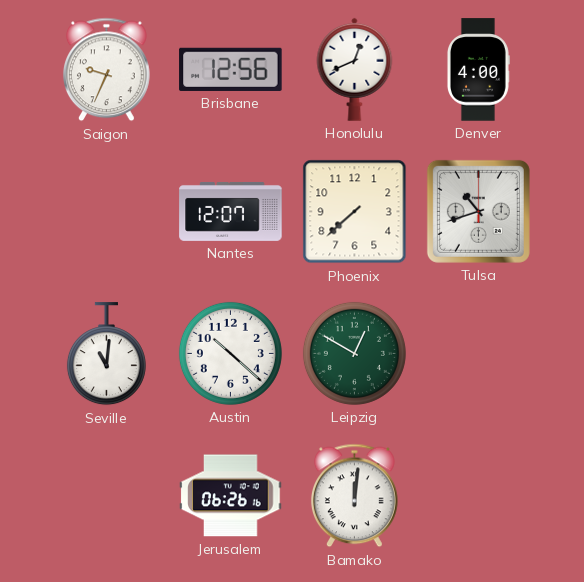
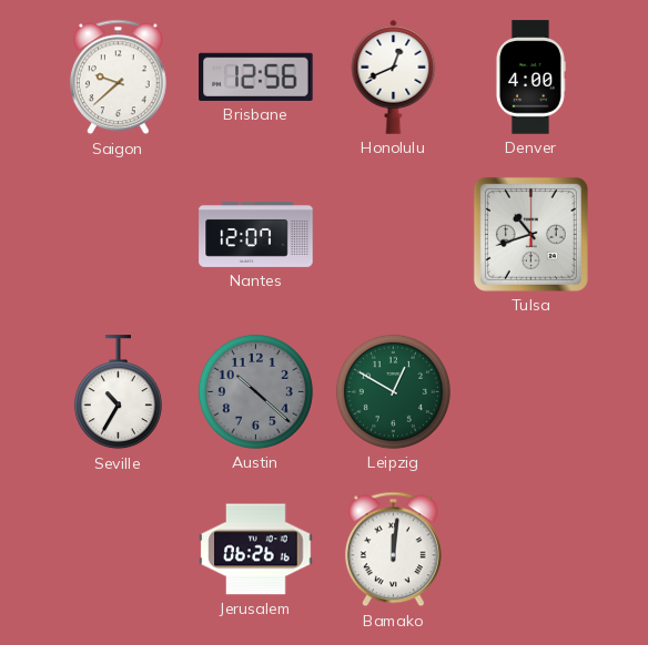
Saigon: 9:34 -> 9:38 (118, 78)
Phoenix: 7:38 -> none (355, 212)
Seville: 11:01 -> 10:35 (118, 392)
Austin dial: white -> grey (255, 391)
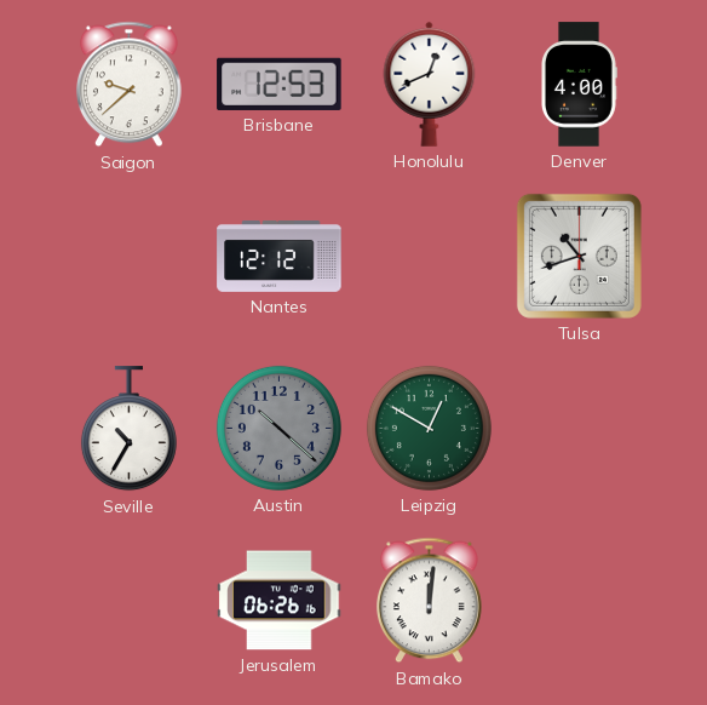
Brisbane: 12:56 -> 12:53 (280, 84)
Nantes: 12:07 -> 12:12 (280, 256)
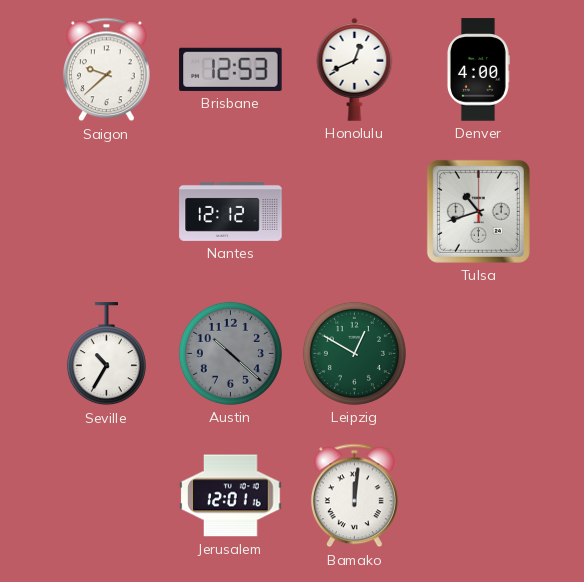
Jerusalem: 06:26 -> 12:01 (231, 496)
